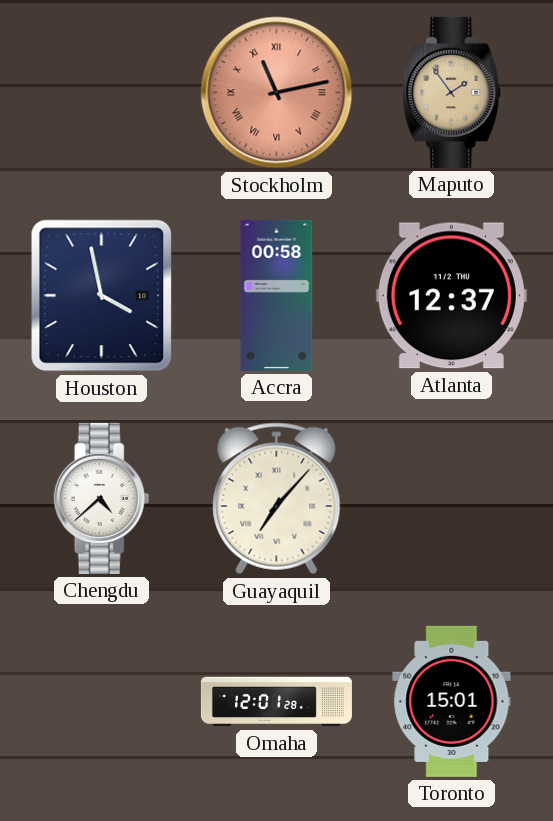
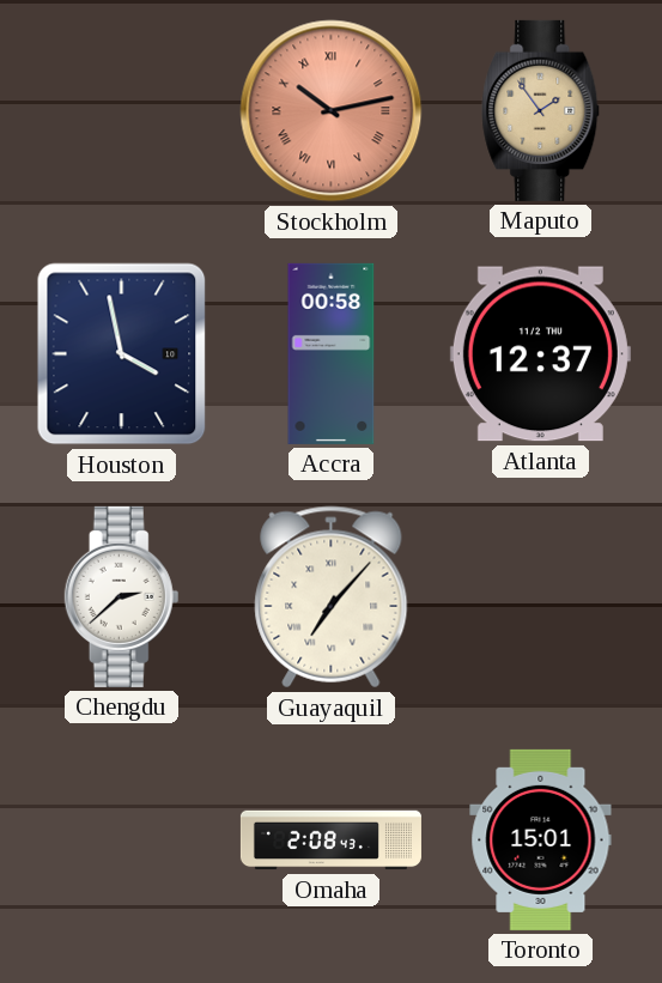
Stockholm: 11:13 -> 10:13 (332, 111)
Chengdu: 4:38 -> 2:38 (122, 596)
Omaha: 12:01 -> 2:08 (330, 841)
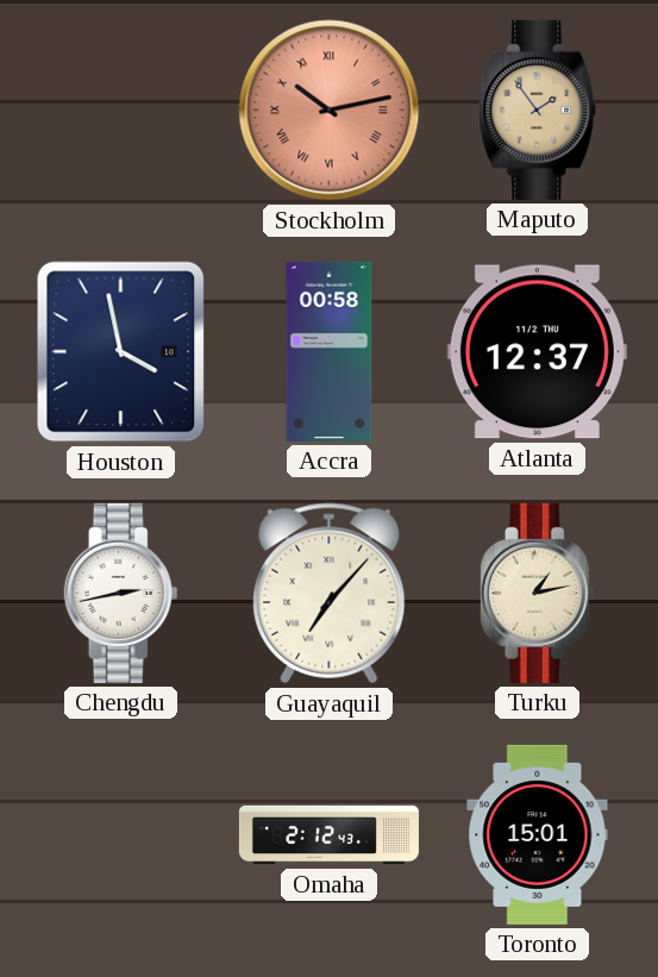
Chengdu: 2:38 -> 2:43 (121, 593)
Turku: none -> 1:13 (538, 593)
Omaha: 2:08 -> 2:12 (328, 835)
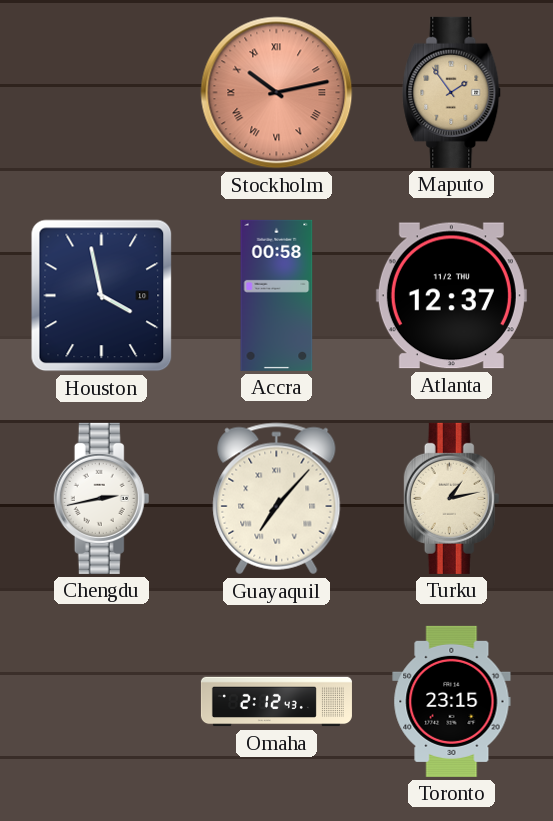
Toronto: 15:01 -> 23:15 (452, 701)
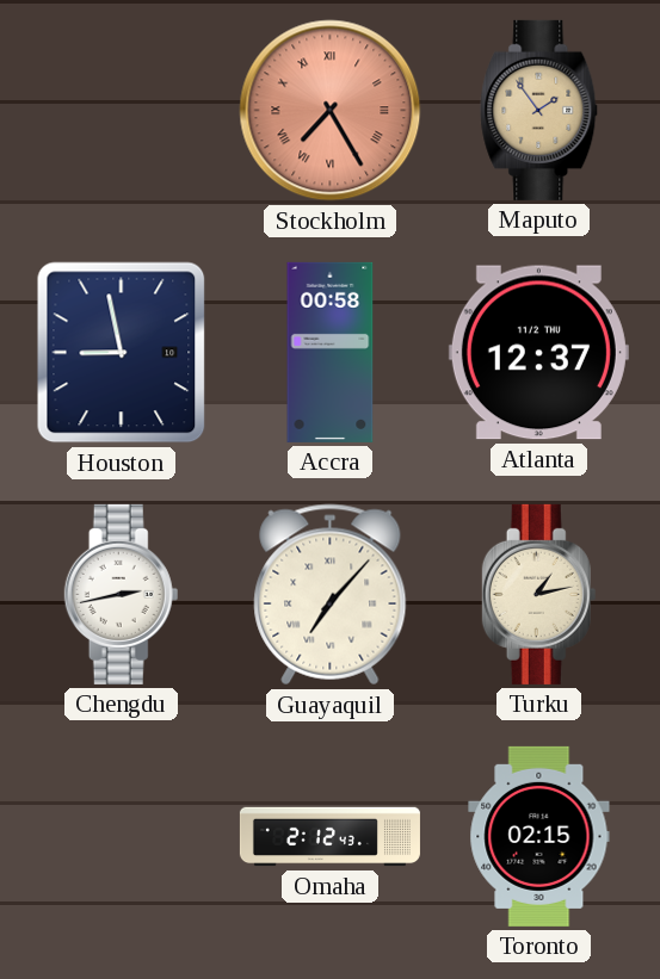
Stockholm: 10:13 -> 7:25 (331, 111)
Houston: 3:58 -> 8:58 (122, 353)
Toronto: 23:15 -> 02:15 (539, 836)
